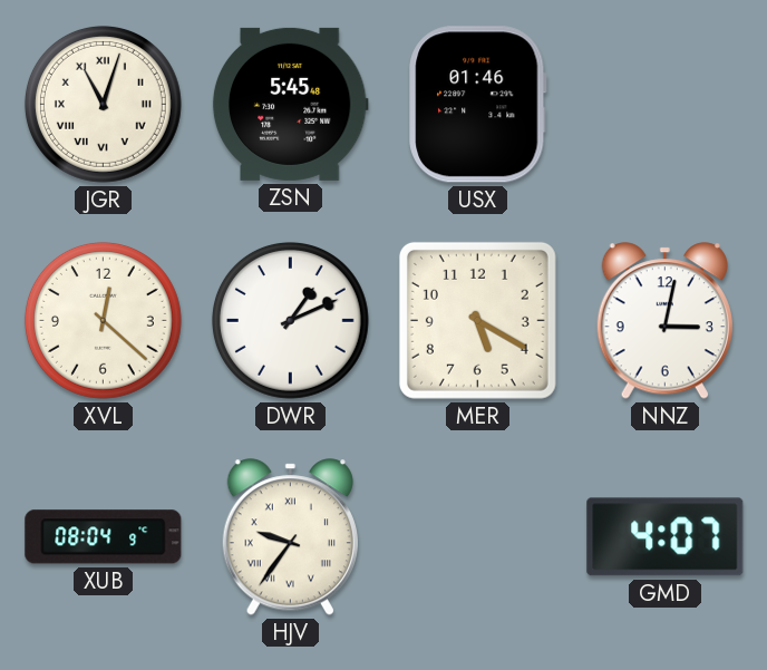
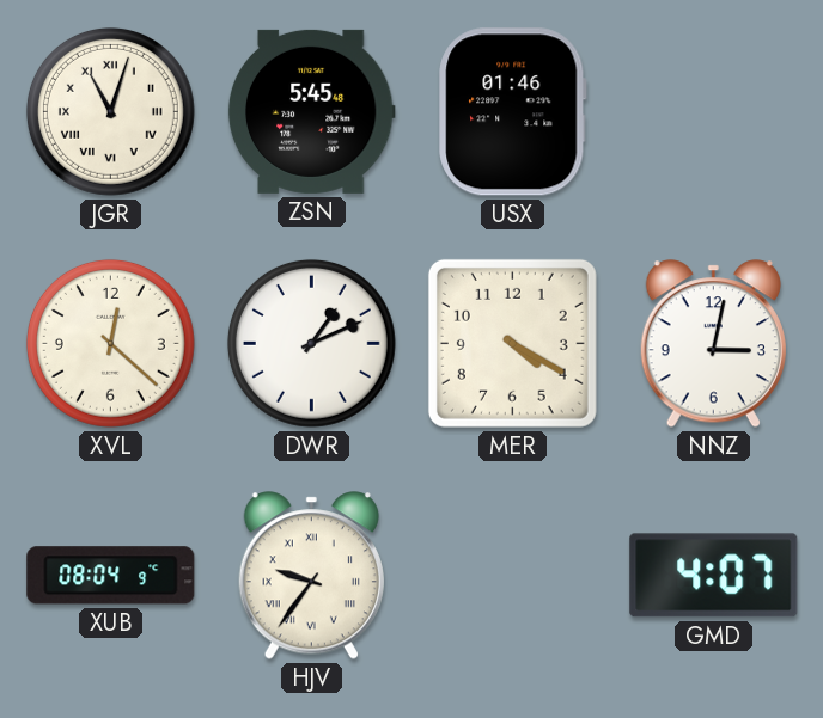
MER: 5:20 -> 4:20 (512, 343)
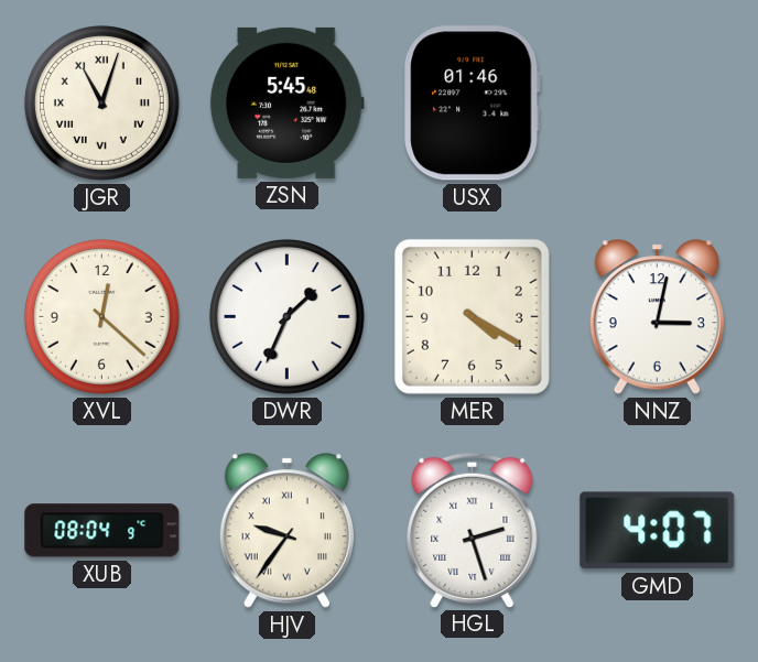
DWR: 1:11 -> 1:34 (286, 316)
HGL: none -> 2:27 (473, 530)
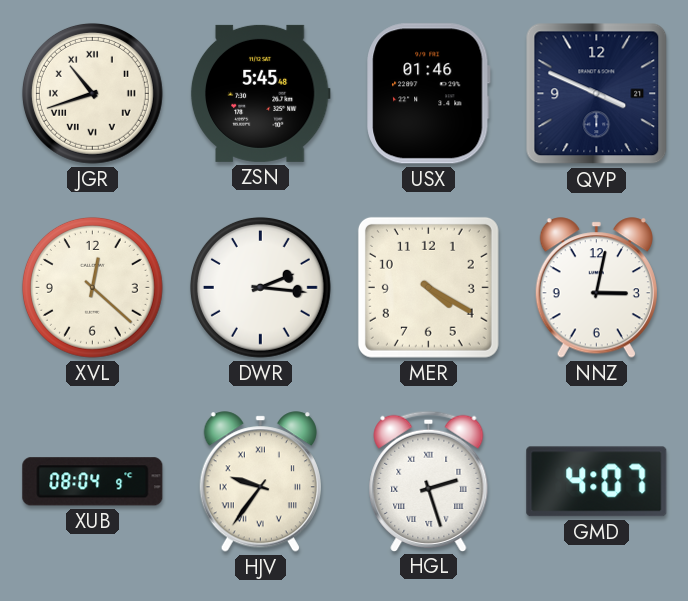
JGR: 11:03 -> 10:42 (92, 93)
QVP: none -> 3:49 (597, 94)
DWR: 1:34 -> 2:16 (260, 287)
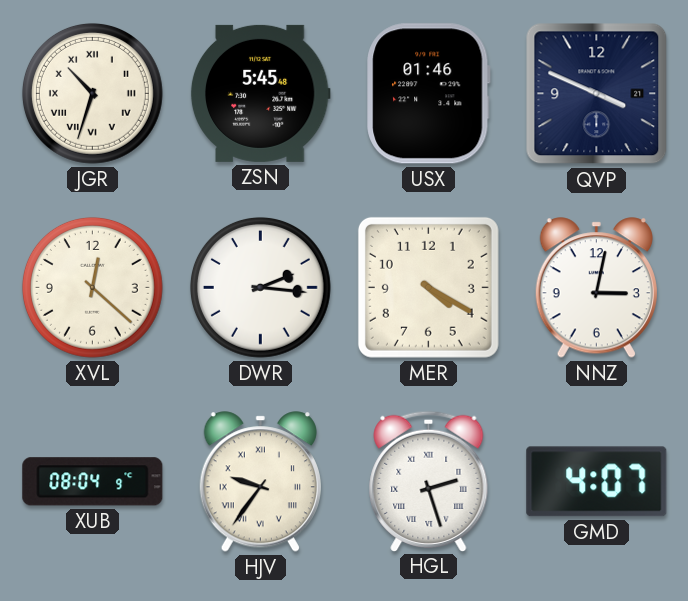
JGR: 10:42 -> 10:33 (92, 93)
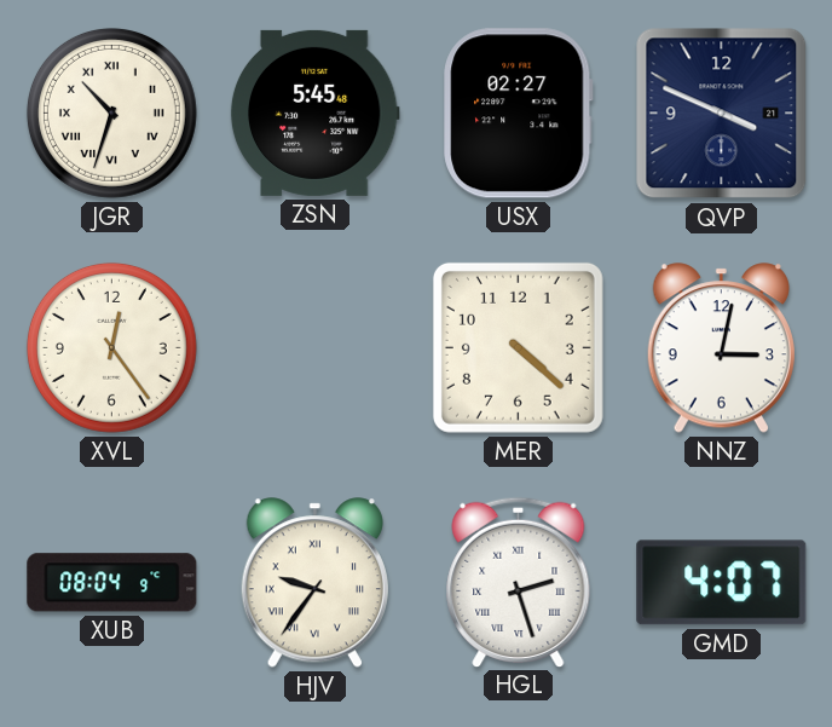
USX: 01:46 -> 02:27 (519, 114)
XVL: 12:22 -> 12:24 (111, 347)
DWR: 2:16 -> none (260, 287)
MER: 4:20 -> 4:22 (518, 347)
